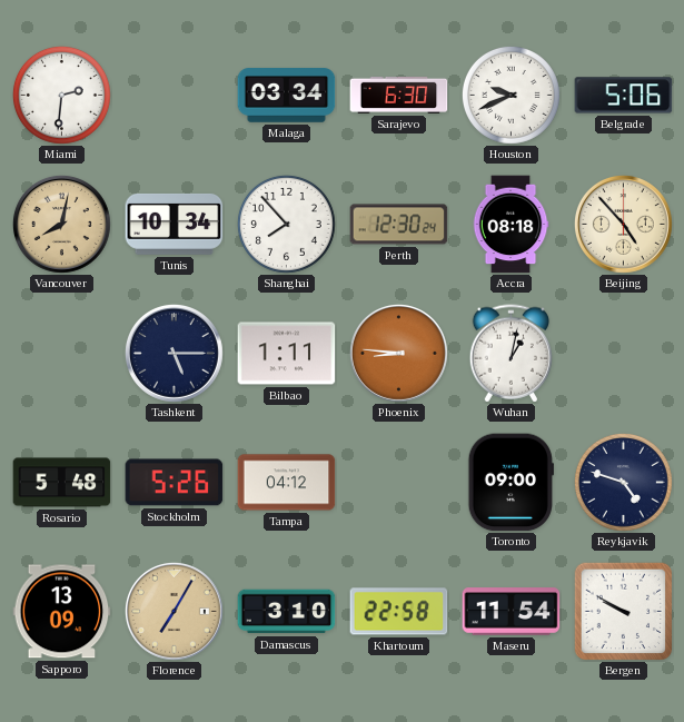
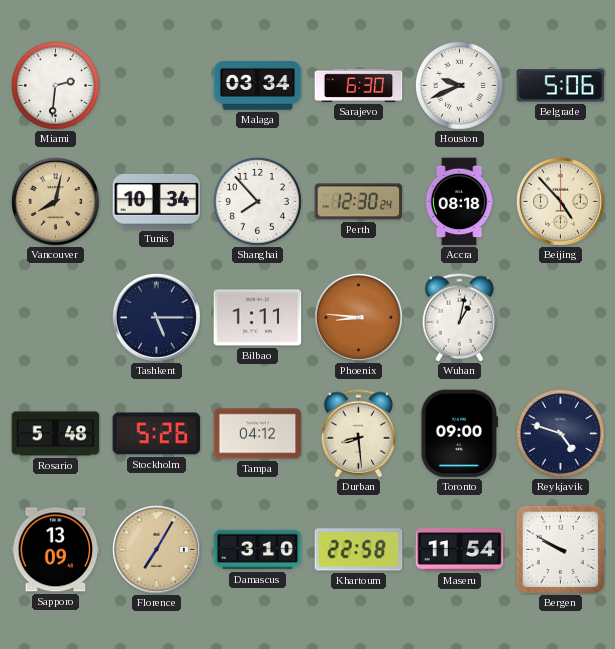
Durban: none -> 8:29 (359, 434)
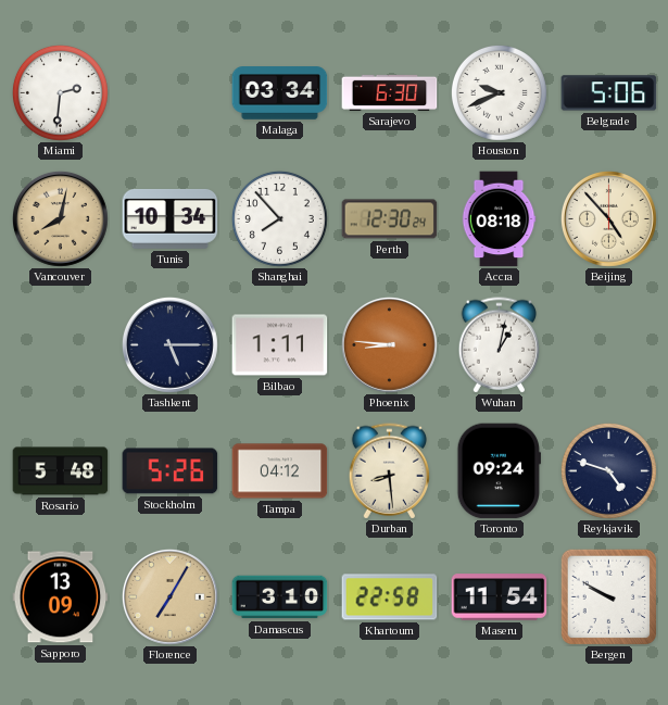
Toronto: 09:00 -> 09:24 (499, 471)
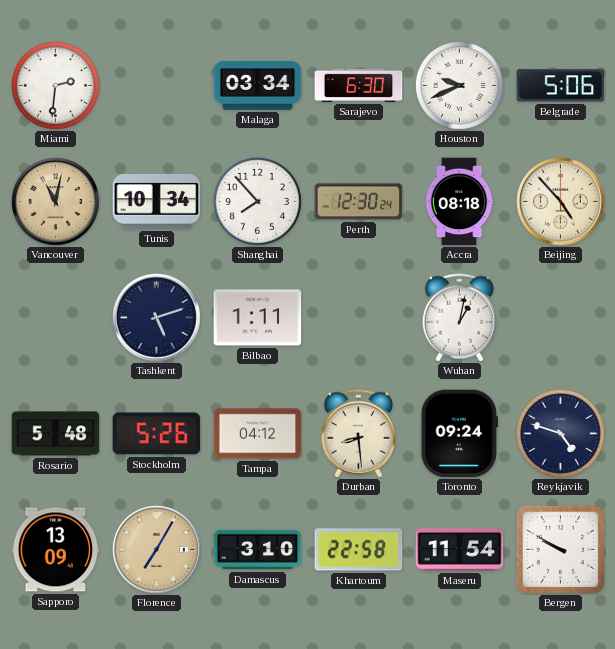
Vancouver: 8:02 -> 11:02 (55, 201)
Tashkent: 5:15 -> 5:12 (156, 317)
Phoenix: 8:46 -> none (389, 344)
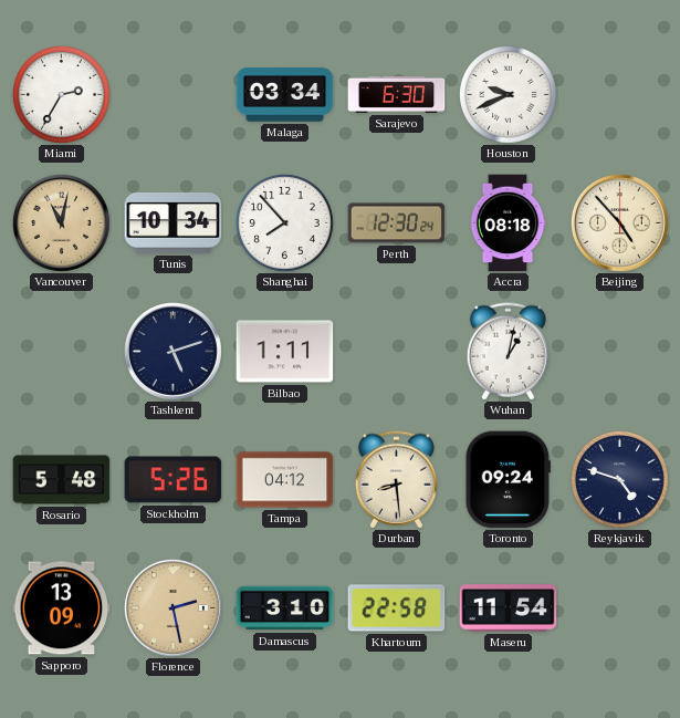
Miami: 2:31 -> 2:35 (61, 94)
Belgrade: 5:06 -> none (561, 86)
Florence: 7:05 -> 2:28 (172, 607)
Bergen: 9:50 -> none (560, 549)
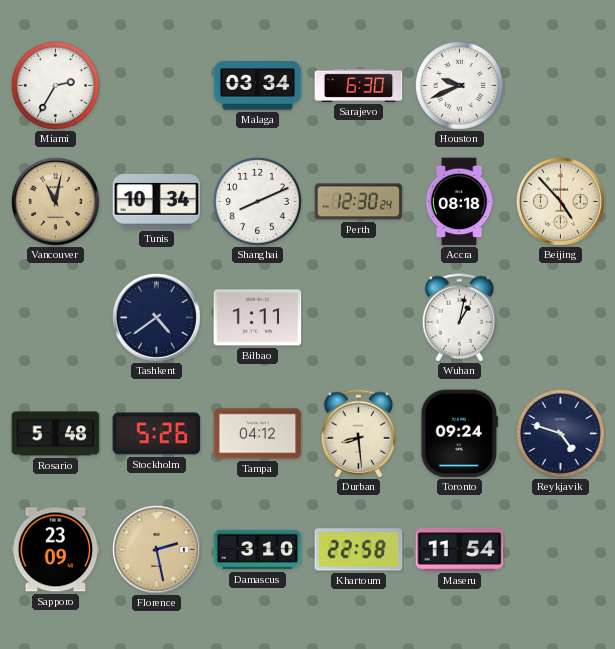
Shanghai: 7:53 -> 8:11 (257, 201)
Tashkent: 5:12 -> 4:39 (156, 317)
Sapporo: 13:09 -> 23:09 (56, 550)
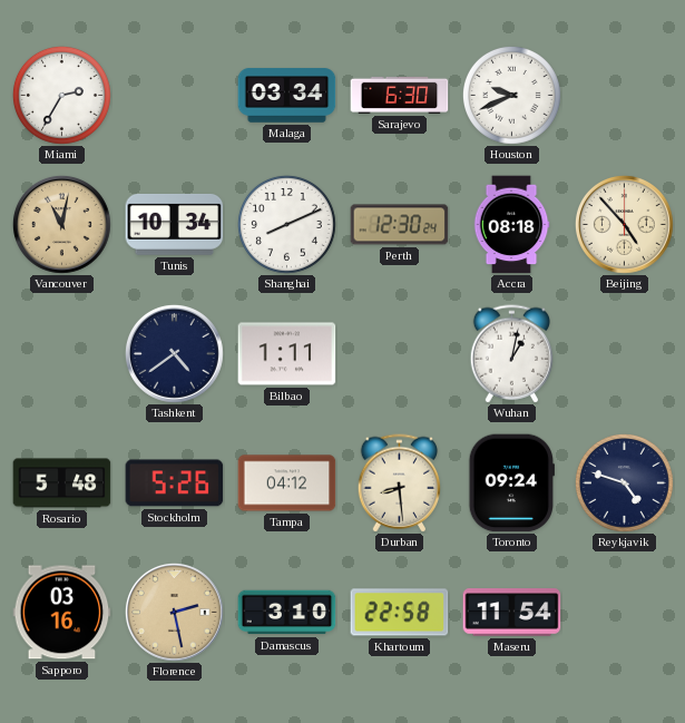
Sapporo: 23:09 -> 03:16 (62, 613)
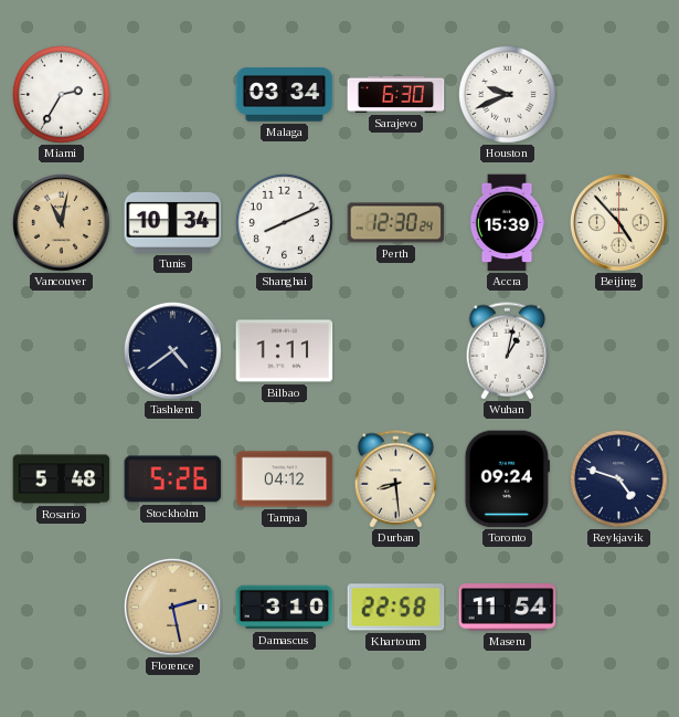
Accra: 08:18 -> 15:39 (507, 223)
Sapporo: 03:16 -> none (62, 613)
